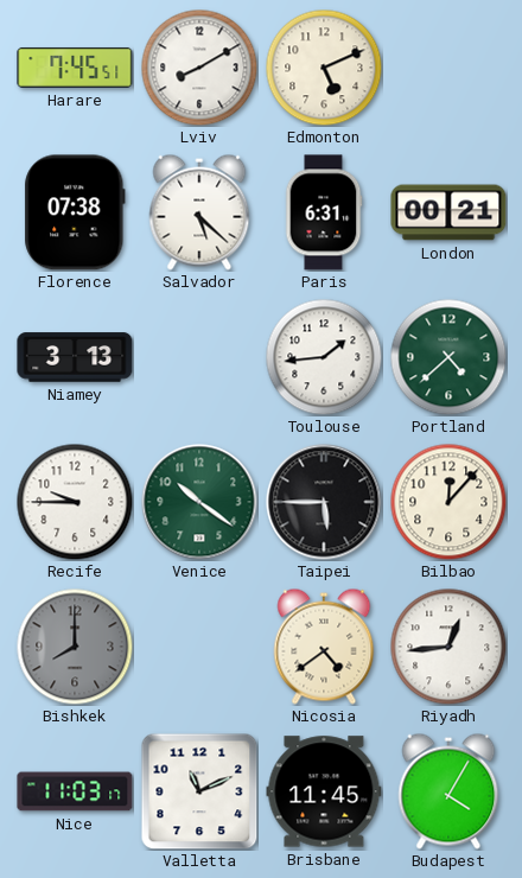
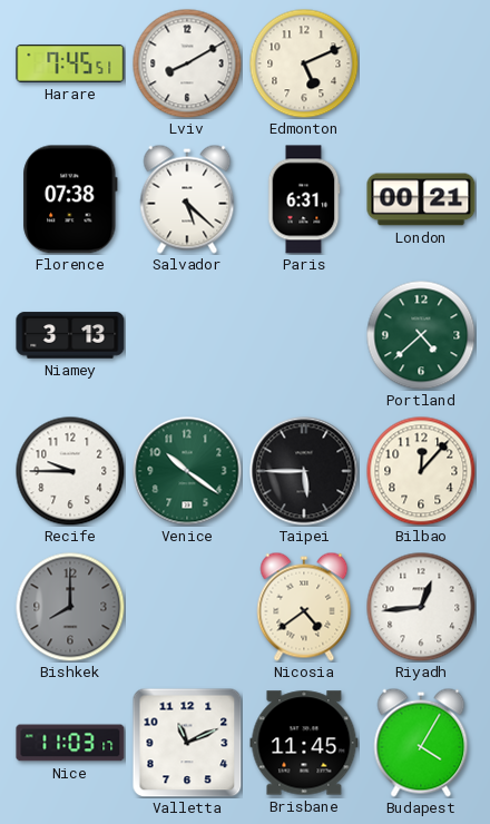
Toulouse: 1:44 -> none (324, 357)
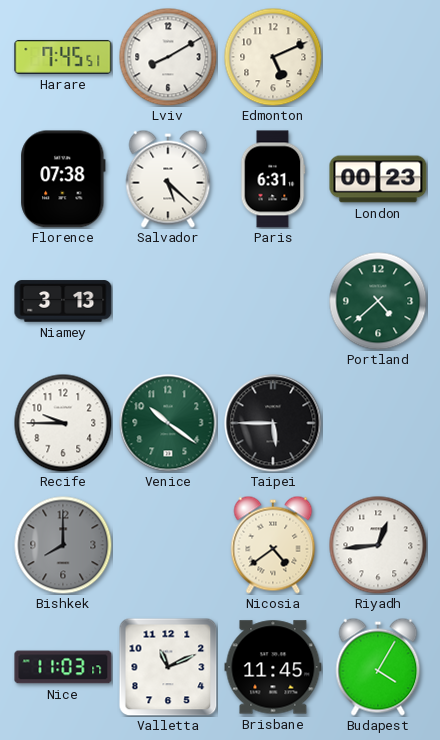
London: 00:21 -> 00:23 (378, 179)
Bilbao: 12:07 -> none (421, 471)
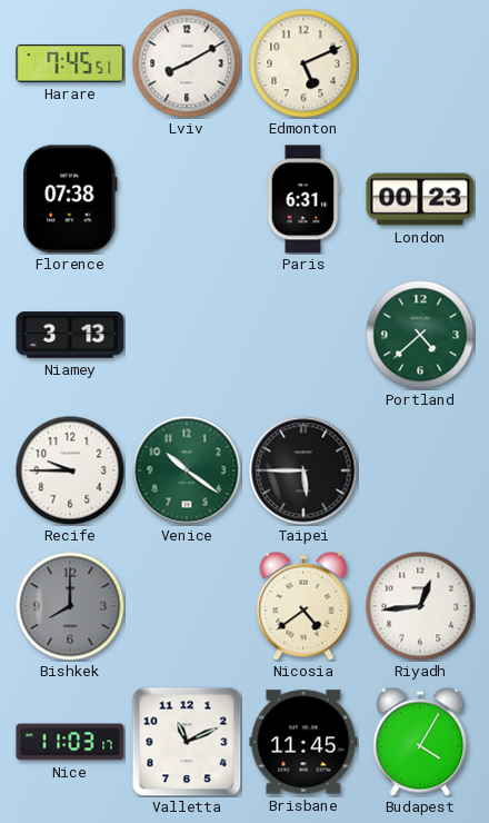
Salvador: 5:22 -> none (168, 179)
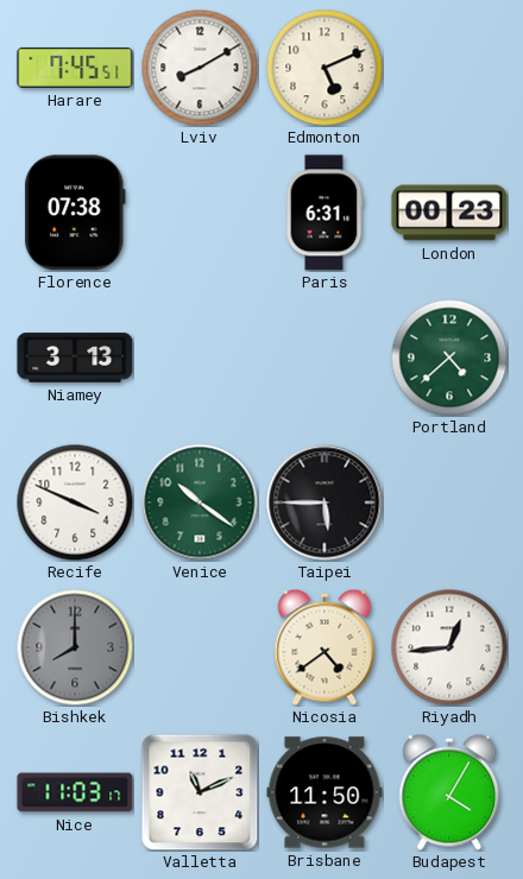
Recife: 9:45 -> 3:49 (75, 502)
Brisbane: 11:45 -> 11:50 (324, 792)
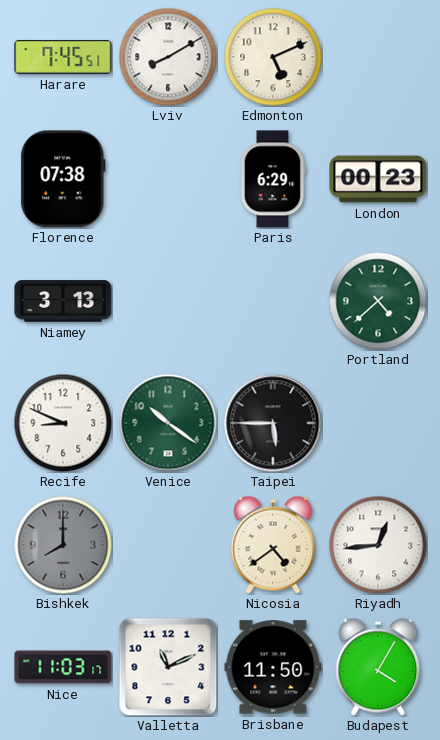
Paris: 6:31 -> 6:29 (273, 179)
Recife: 3:49 -> 8:49 (63, 423)
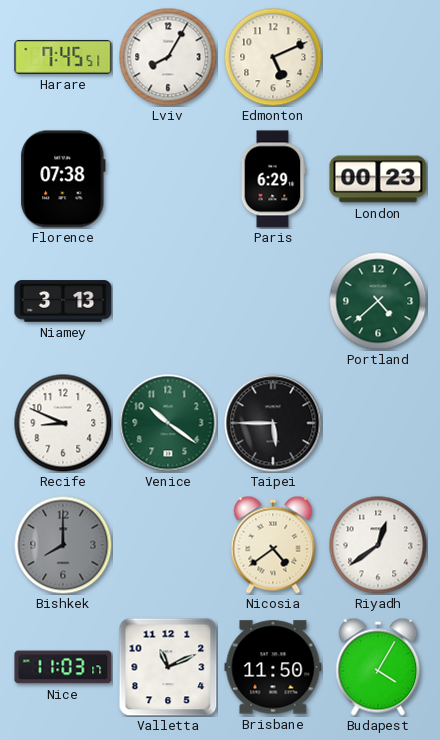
Lviv: 8:10 -> 8:05 (168, 57)
Riyadh: 12:44 -> 12:39 (378, 545)
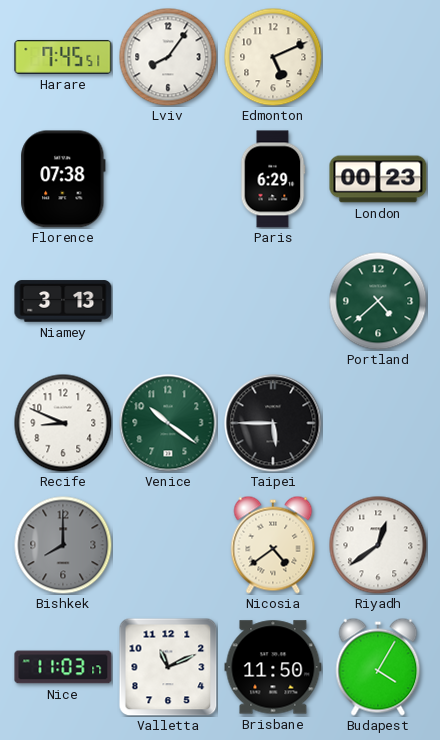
Lviv: 8:05 -> 8:06 (168, 57)
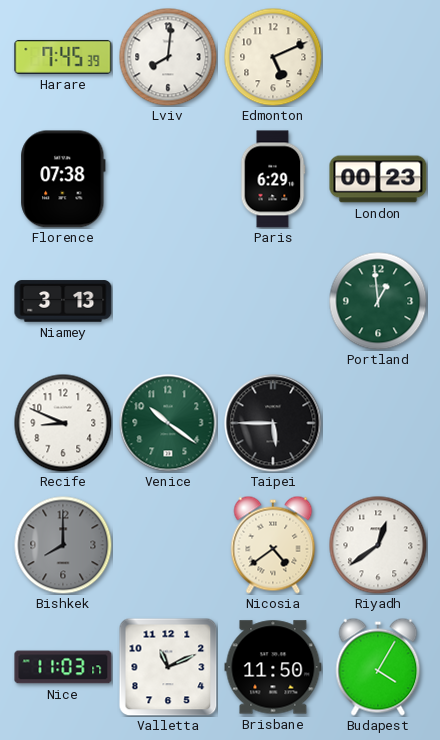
Harare: 7:45:51 -> 7:45:39 (63, 57)
Lviv: 8:06 -> 8:01 (168, 57)
Portland: 4:38 -> 12:59 (378, 301)
